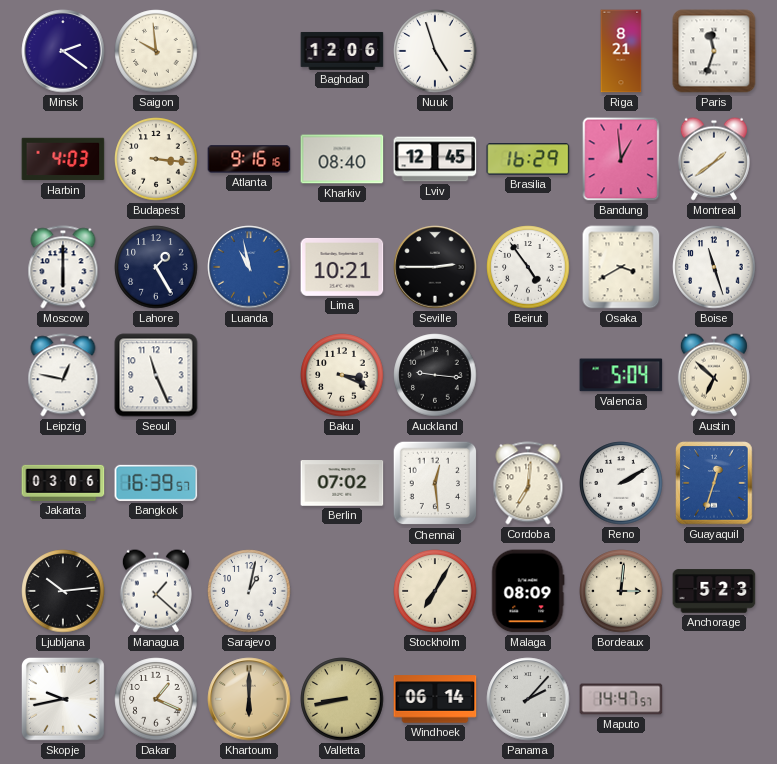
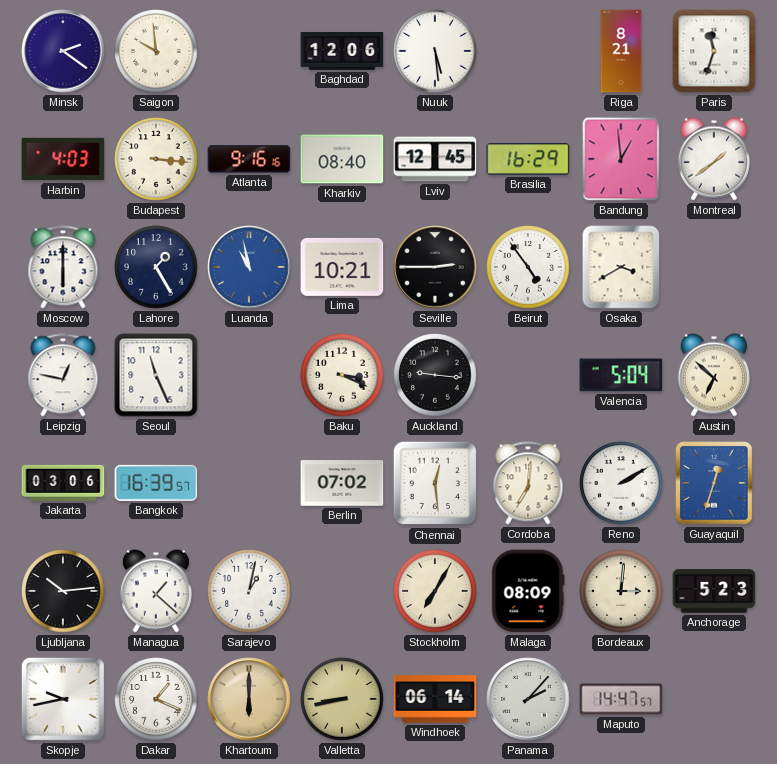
Nuuk: 4:57 -> 5:29 (435, 51)
Boise: 11:27 -> none (714, 267)
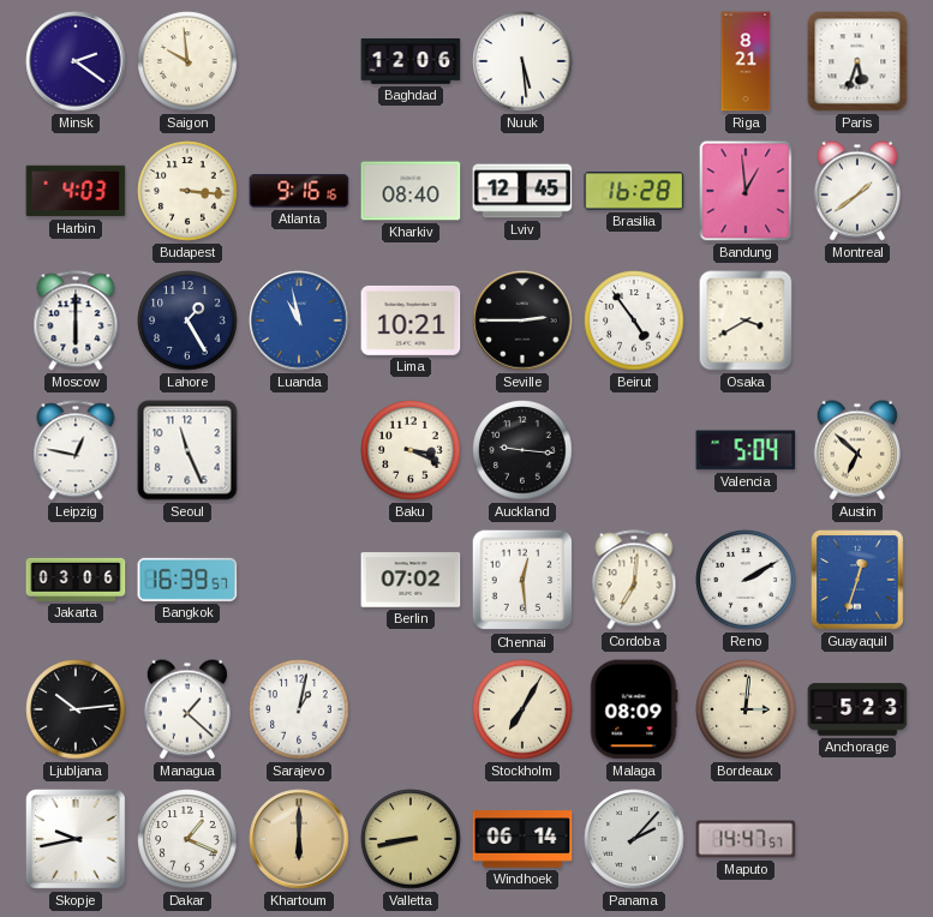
Paris: 11:33 -> 5:33 (857, 61)
Brasilia: 16:29 -> 16:28 (634, 191)
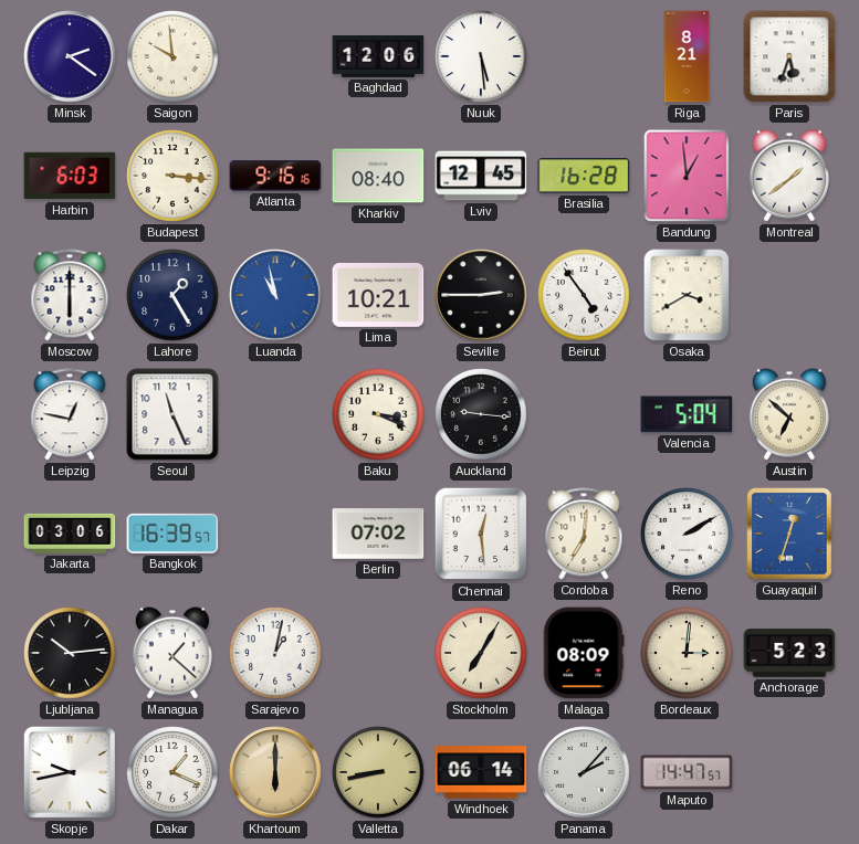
Harbin: 4:03 -> 6:03 (70, 176)
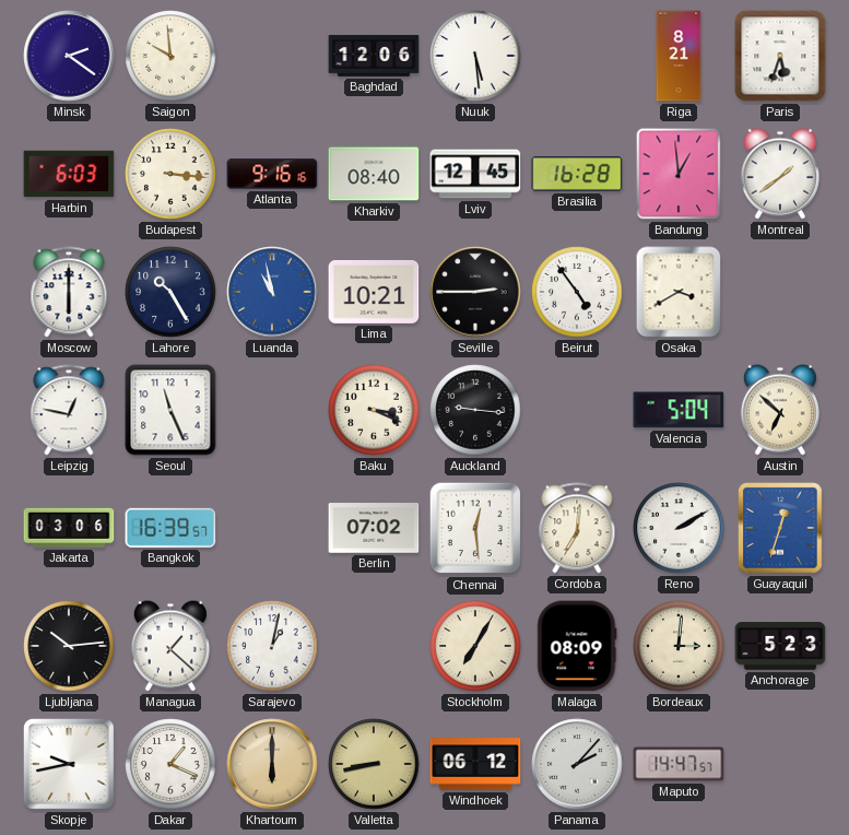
Lahore: 1:25 -> 10:25 (170, 292)
Windhoek: 06:14 -> 06:12 (475, 764)
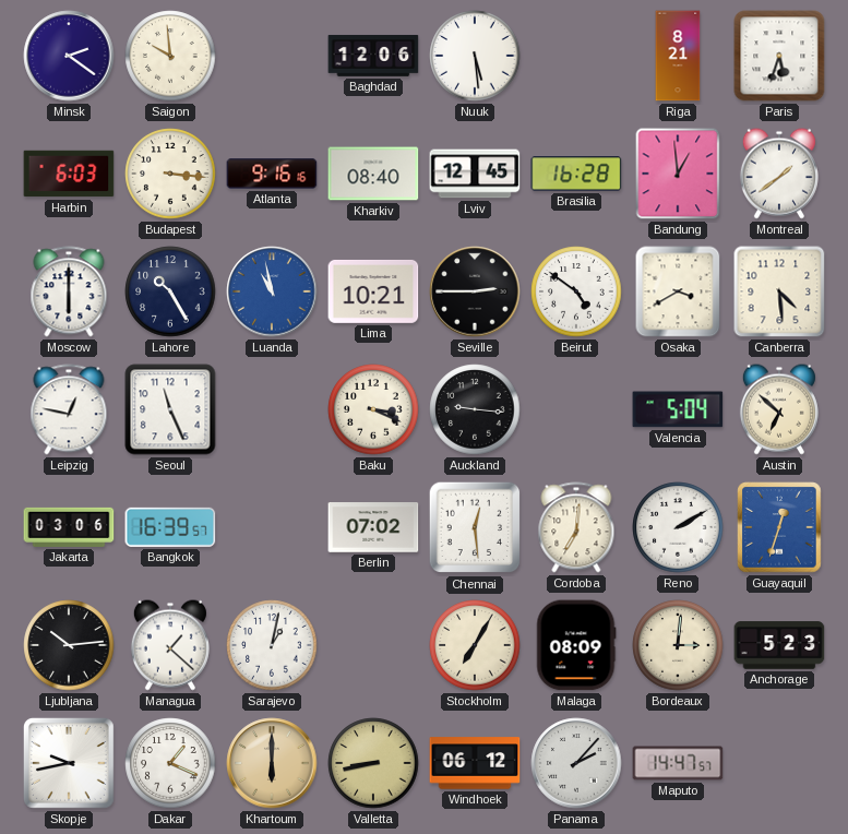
Beirut: 4:54 -> 4:51 (576, 291)
Canberra: none -> 4:29 (779, 291)
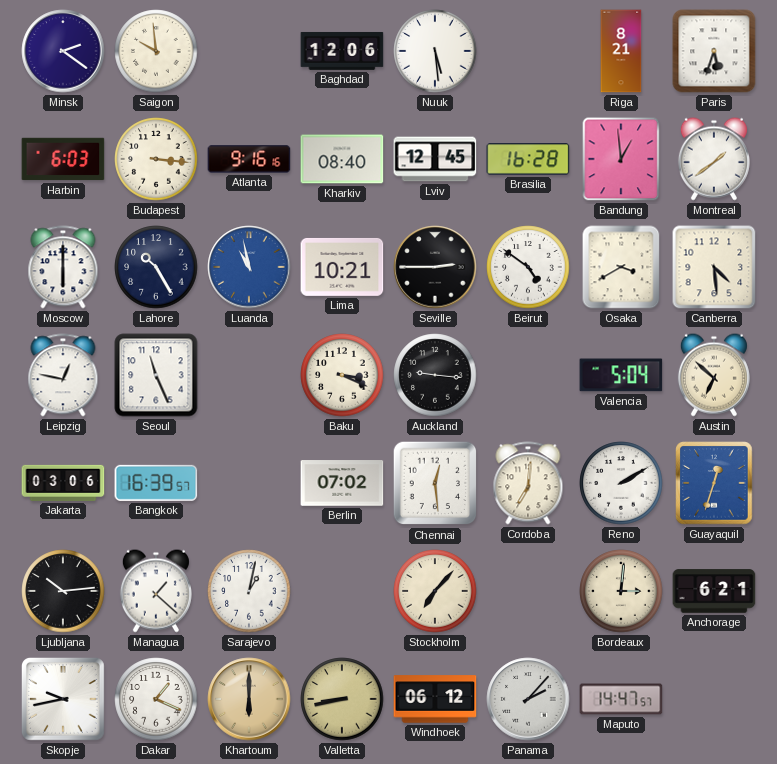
Stockholm: 7:05 -> 7:07 (435, 591)
Malaga: 08:09 -> none (576, 645)
Anchorage: 5:23 -> 6:21 (714, 591)
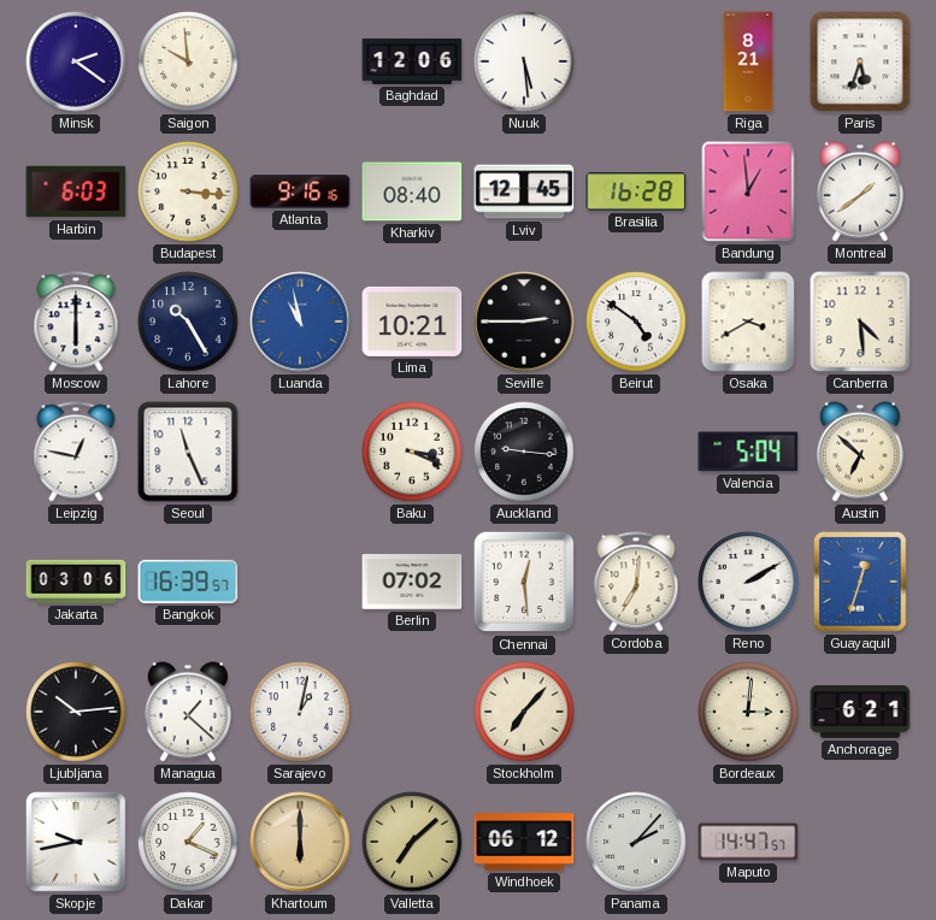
Valletta: 8:43 -> 7:08 (412, 842)
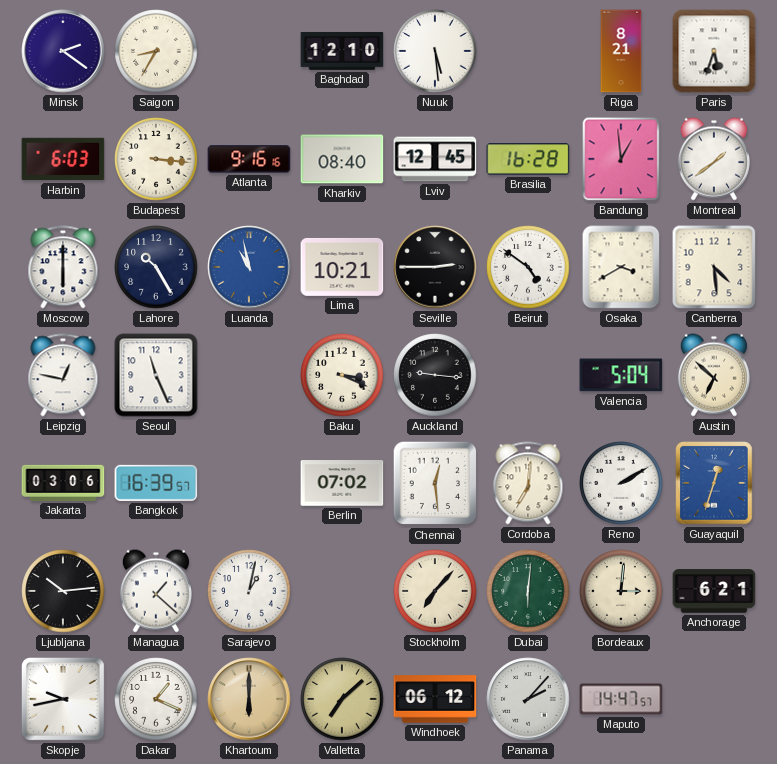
Saigon: 9:59 -> 8:35 (156, 51)
Baghdad: 12:06 -> 12:10 (342, 51)
Dubai: none -> 6:01 (528, 591)
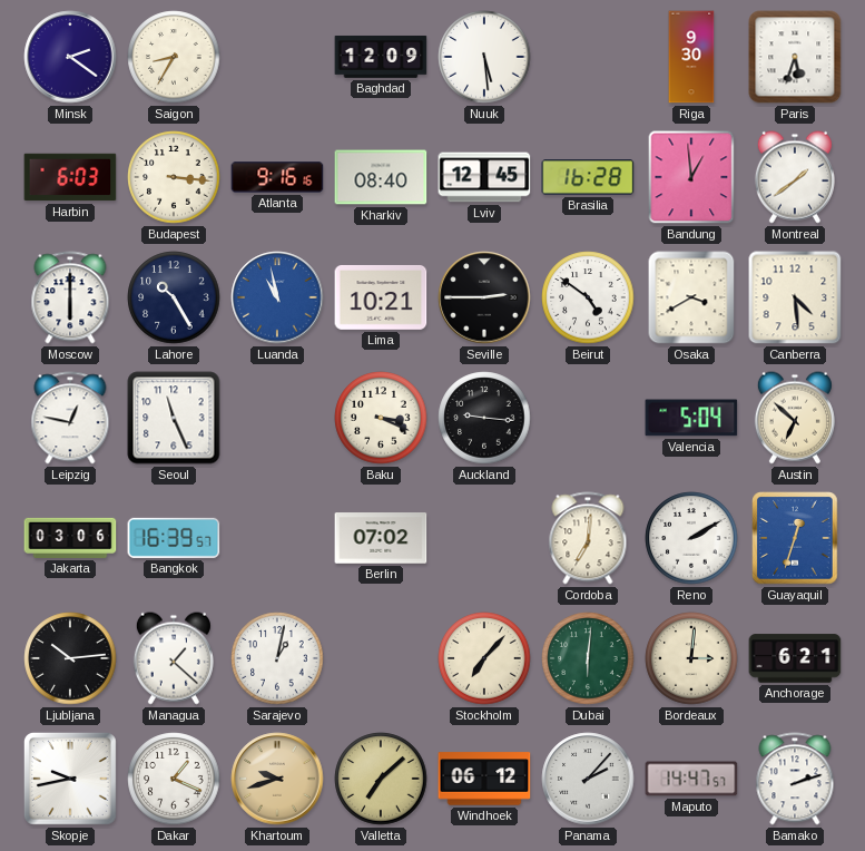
Baghdad: 12:10 -> 12:09 (381, 57)
Riga: 8:21 -> 9:30 (691, 57)
Chennai: 12:29 -> none (435, 483)
Khartoum: 6:00 -> 9:42 (277, 779)
Bamako: none -> 2:12 (795, 779)
